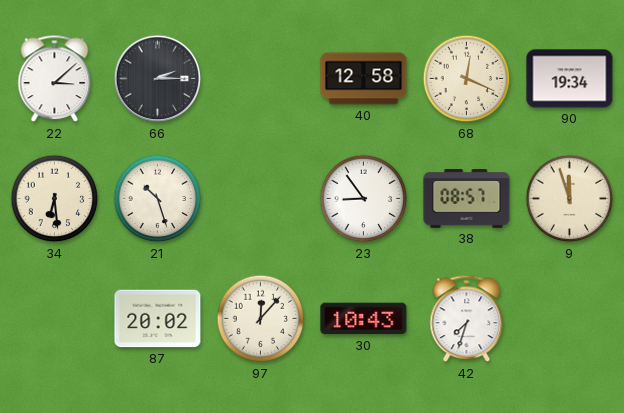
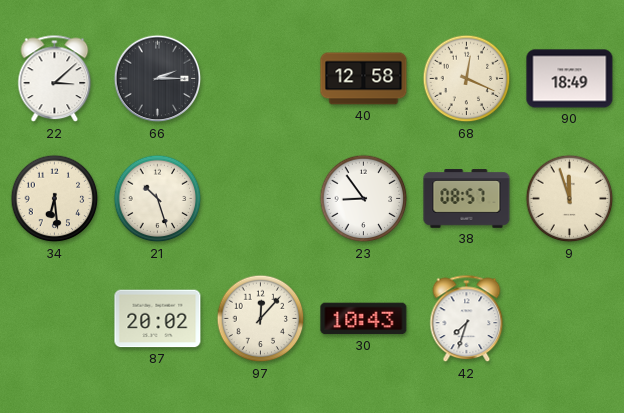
90: 19:34 -> 18:49 (570, 79)
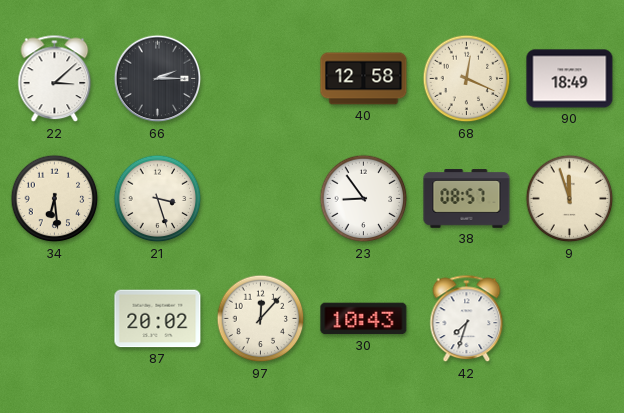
21: 10:27 -> 3:27 (158, 199)
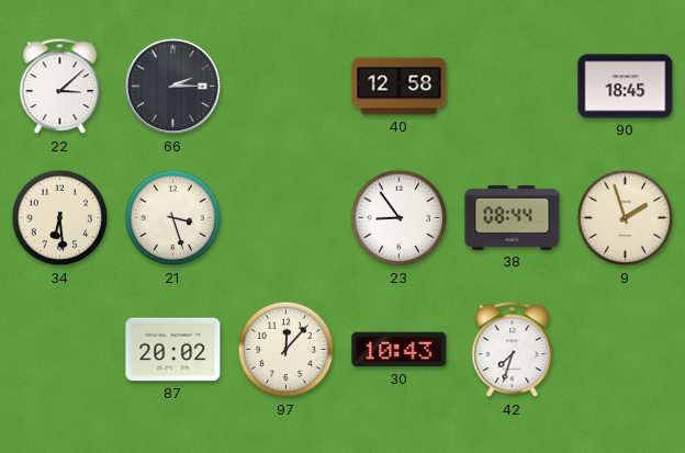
68: 12:19 -> none (467, 79)
90: 18:49 -> 18:45 (626, 87)
38: 08:57 -> 08:44 (513, 218)
9: 11:57 -> 1:57 (626, 218)
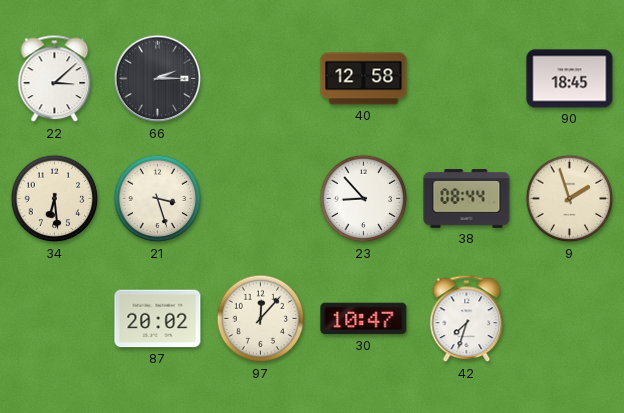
23: 8:54 -> 8:53 (364, 199)
30: 10:43 -> 10:47 (364, 319)
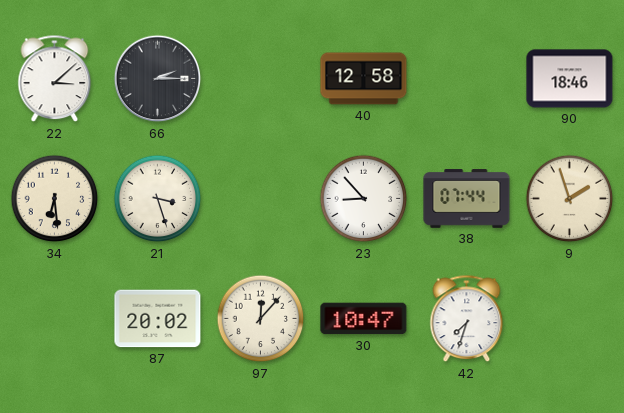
90: 18:45 -> 18:46 (570, 79)
38: 08:44 -> 07:44 (467, 199)
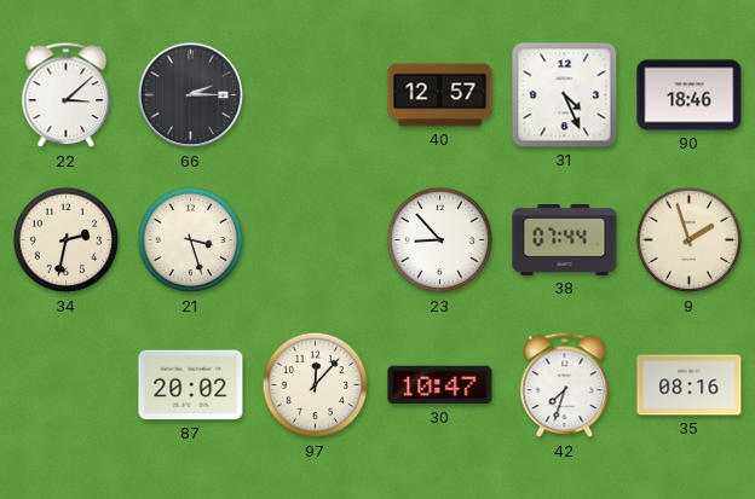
40: 12:58 -> 12:57 (440, 95)
31: none -> 4:26 (565, 95)
34: 6:29 -> 2:32 (67, 240)
35: none -> 08:16 (690, 385)
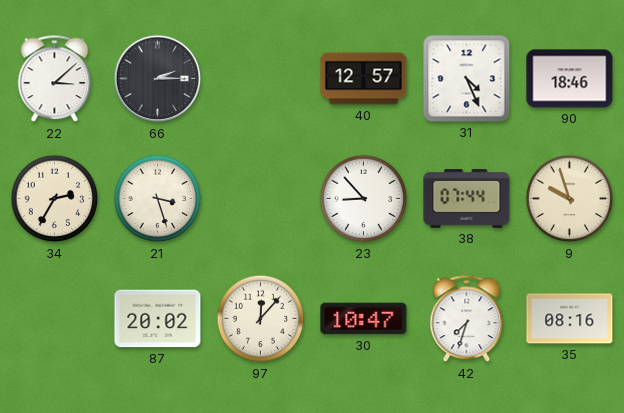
34: 2:32 -> 2:35 (55, 199)
9: 1:57 -> 9:57 (570, 199)
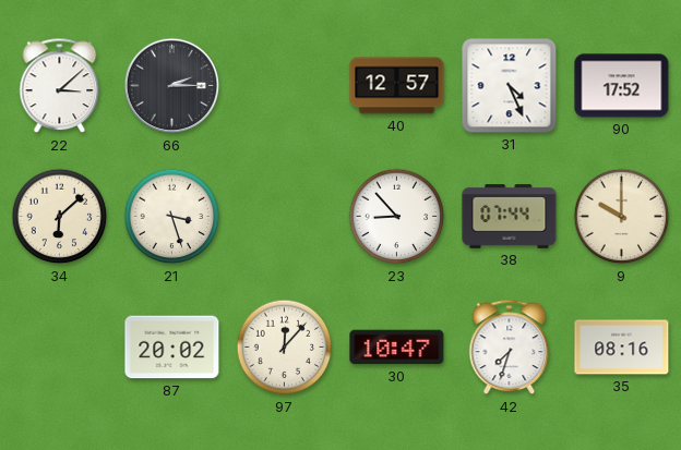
90: 18:46 -> 17:52 (622, 86)
34: 2:35 -> 6:08 (60, 217)
9: 9:57 -> 10:00 (622, 217)
